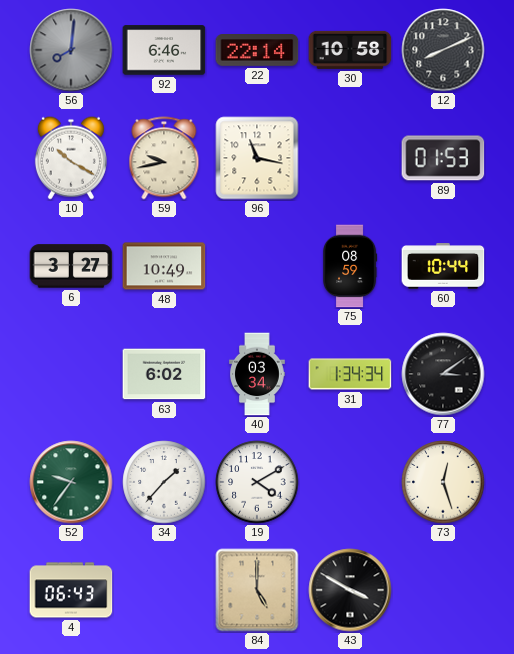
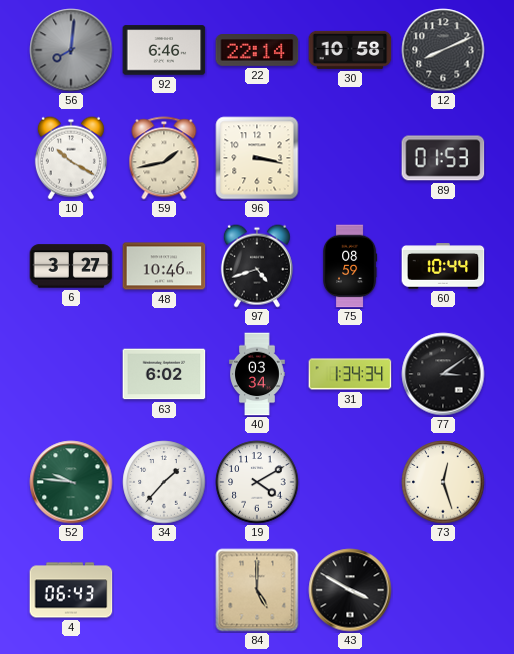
59: 9:43 -> 1:43 (164, 158)
96: 11:17 -> 3:17 (257, 158)
48: 10:49 -> 10:46 (164, 266)
97: none -> 4:42 (257, 266)
52: 9:36 -> 9:46 (71, 482)
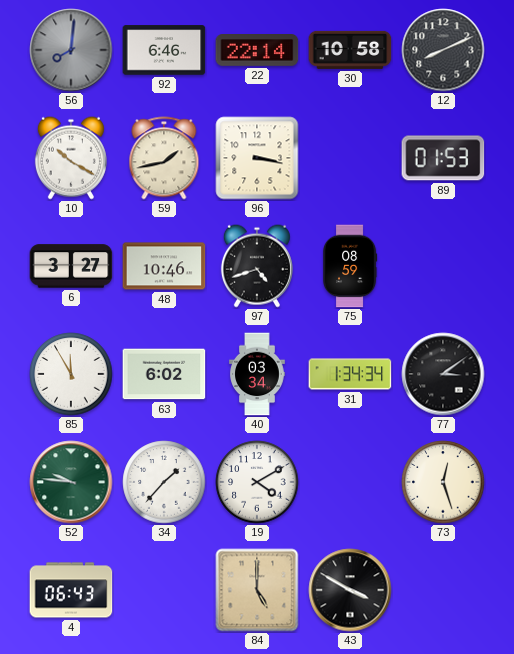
60: 10:44 -> none (443, 266)
85: none -> 11:55 (71, 374)
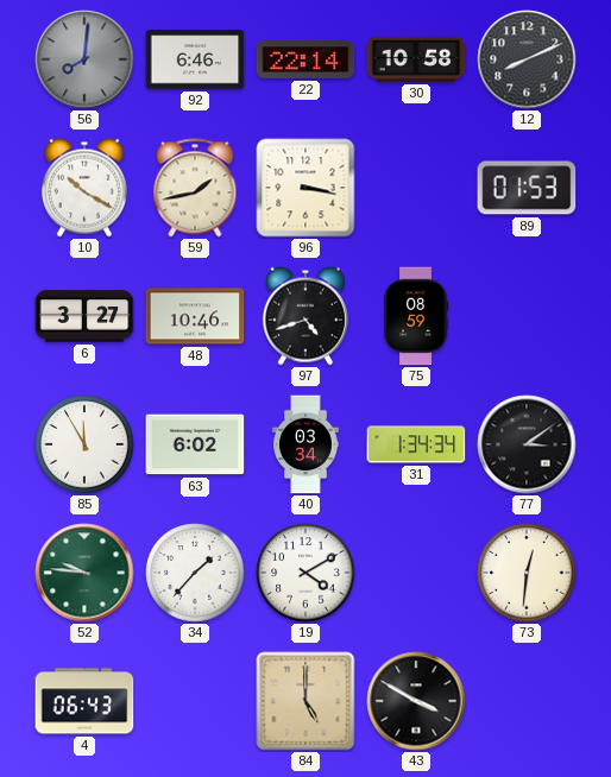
73: 12:27 -> 12:31 (527, 573)
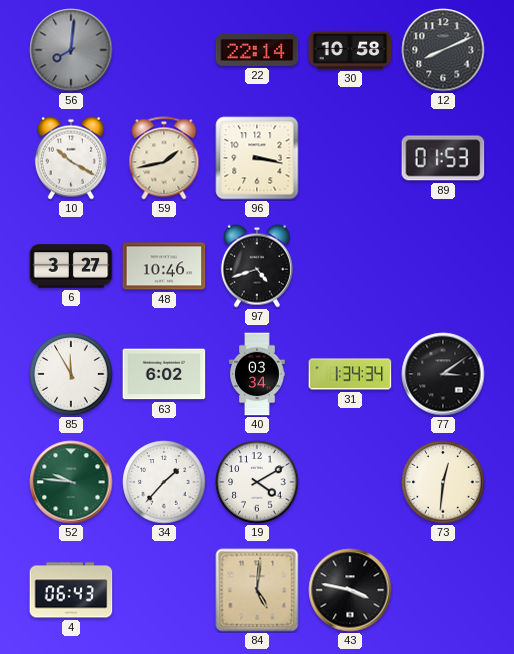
92: 6:46 -> none (195, 59)
75: 08:59 -> none (416, 316)
84: 5:00 -> 5:01 (257, 590)
43: 3:50 -> 3:47 (350, 590)
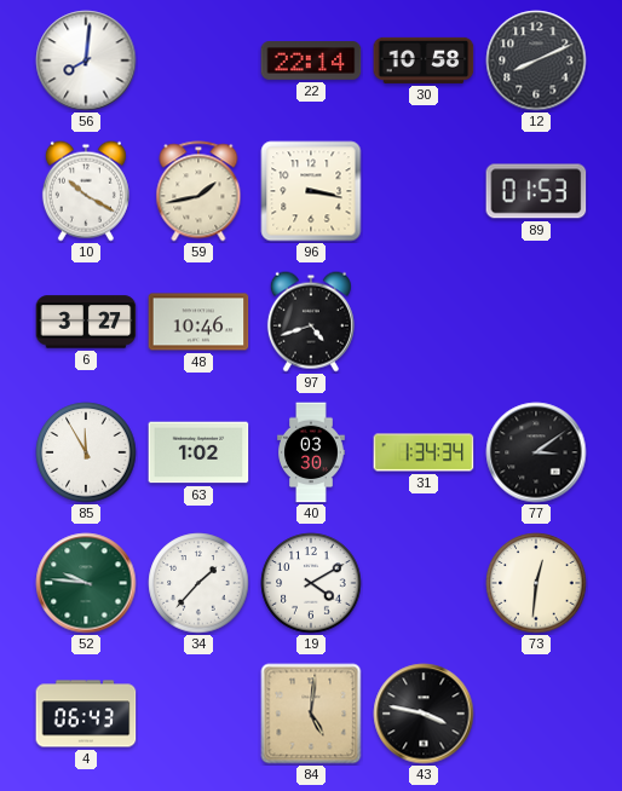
56 dial: grey -> white (86, 60)
63: 6:02 -> 1:02 (198, 452)
40: 03:34 -> 03:30 (311, 452)
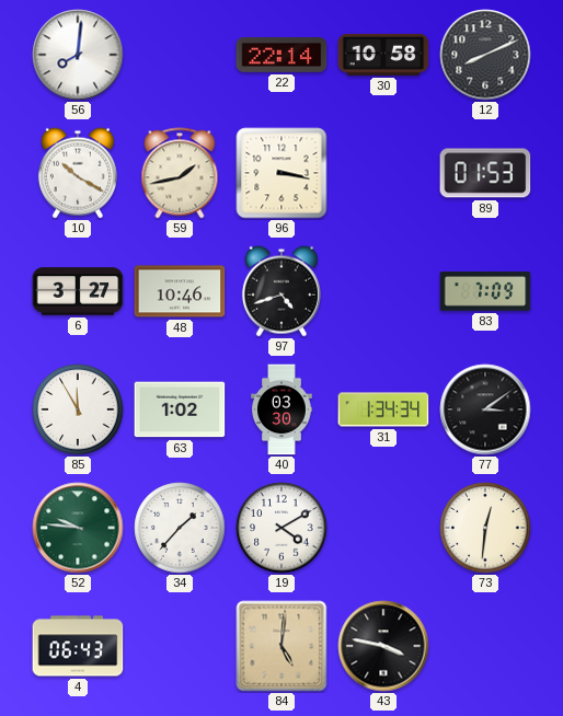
83: none -> 7:09 (485, 291)
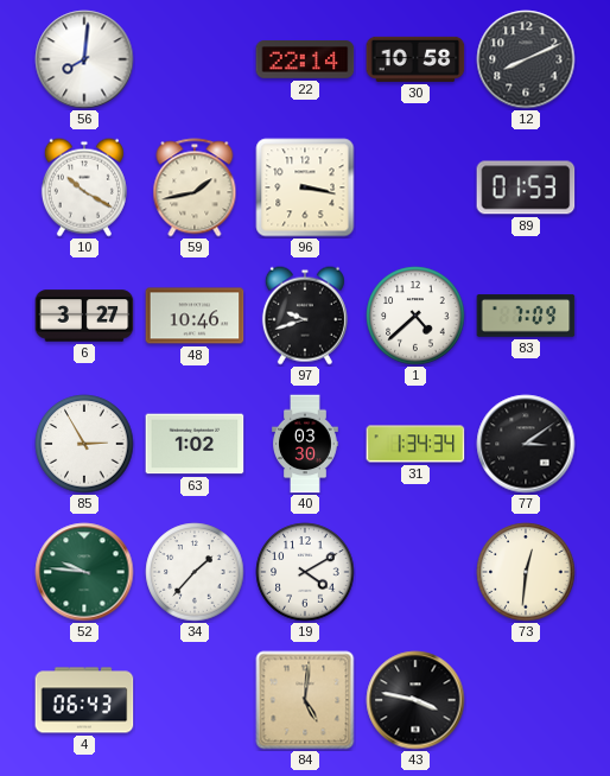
97: 4:42 -> 9:42 (305, 316)
1: none -> 4:38 (415, 316)
85: 11:55 -> 2:55 (84, 444)
